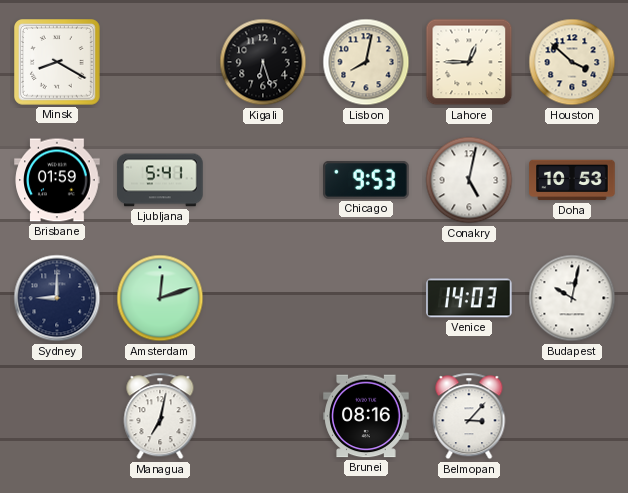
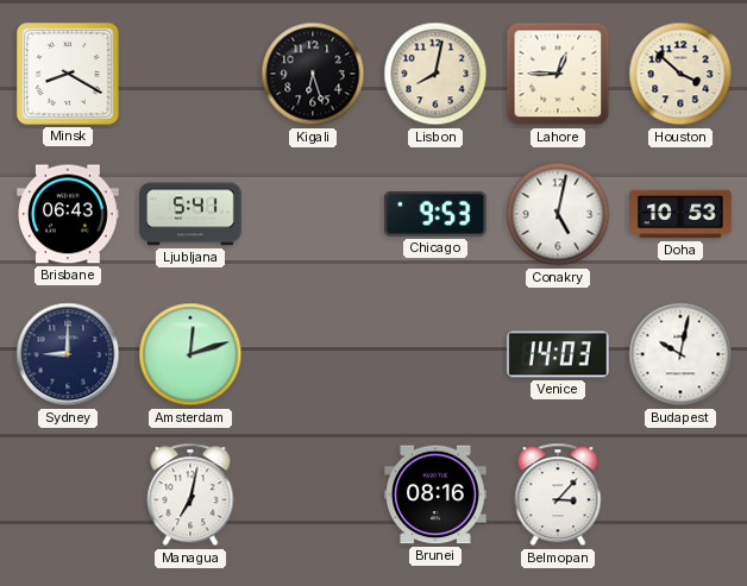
Brisbane: 01:59 -> 06:43 (68, 214)
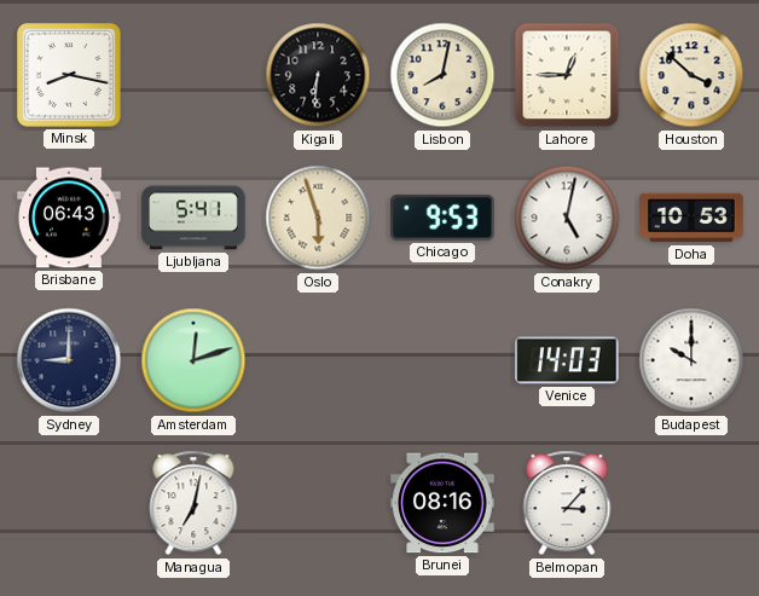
Minsk: 8:20 -> 8:17 (70, 76)
Kigali: 6:27 -> 6:31 (318, 75)
Oslo: none -> 5:57 (318, 218)
Budapest: 10:02 -> 10:00 (691, 360)
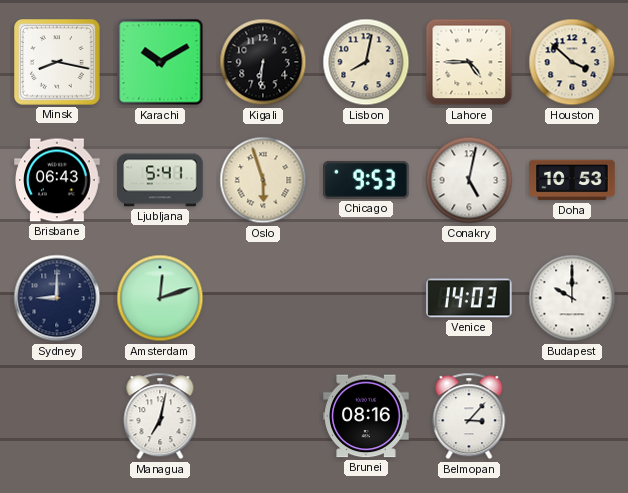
Karachi: none -> 10:10 (160, 62)
Lahore: 12:45 -> 4:45 (469, 62)
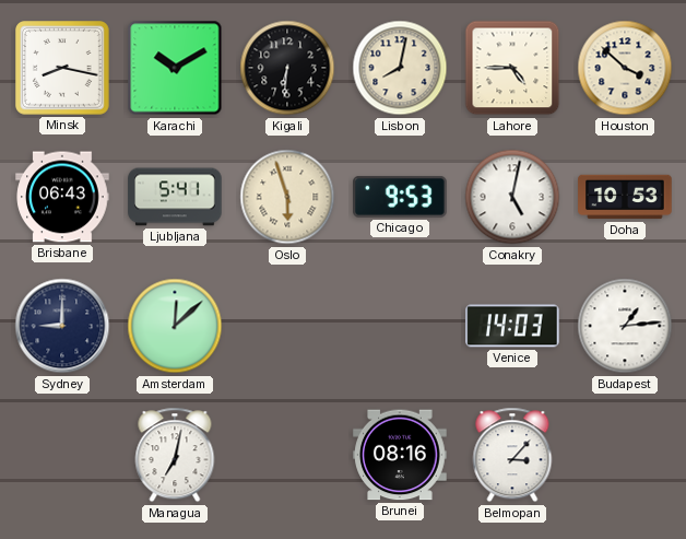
Amsterdam: 12:12 -> 12:08 (175, 326)
Budapest: 10:00 -> 1:14 (625, 326)
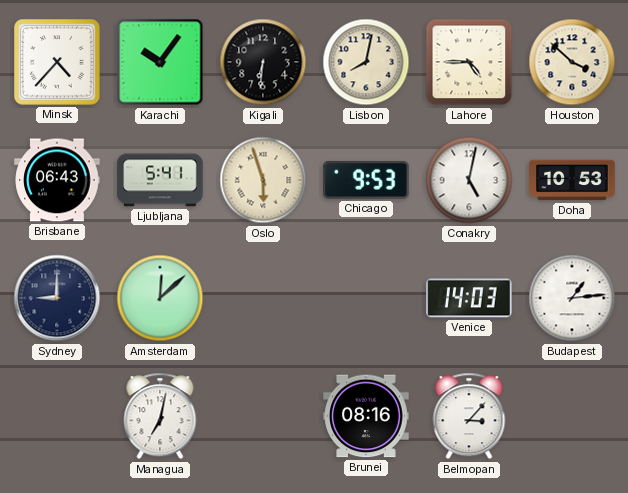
Minsk: 8:17 -> 4:37 (58, 63)
Karachi: 10:10 -> 10:06 (160, 62)
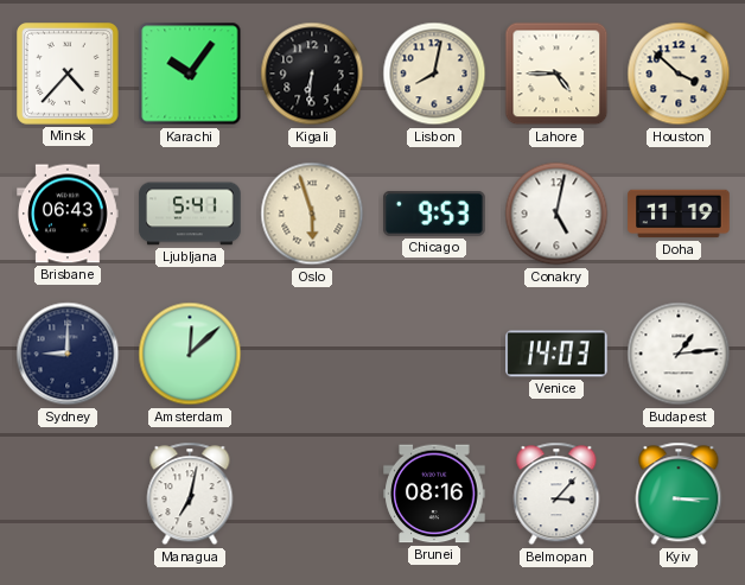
Doha: 10:53 -> 11:19 (679, 214)
Kyiv: none -> 3:15 (679, 494)
